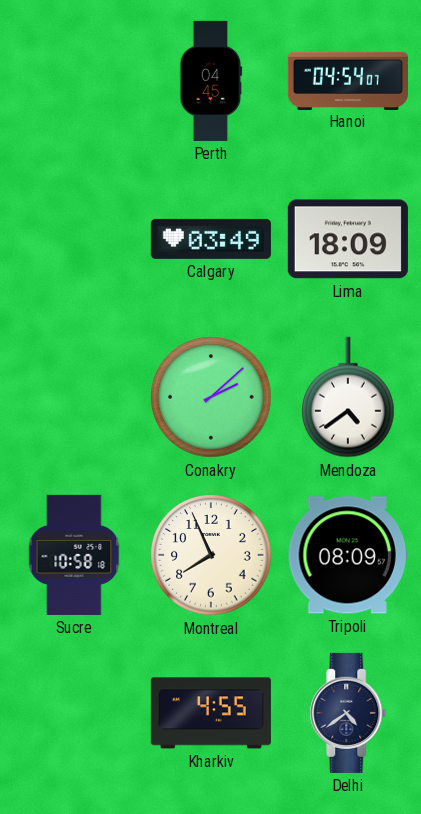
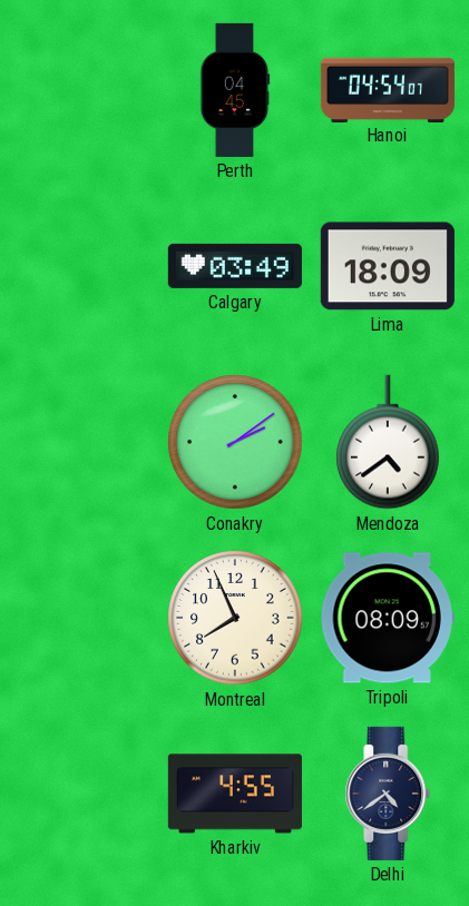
Conakry: 2:08 -> 2:09 (235, 442)
Sucre: 10:58 -> none (74, 555)
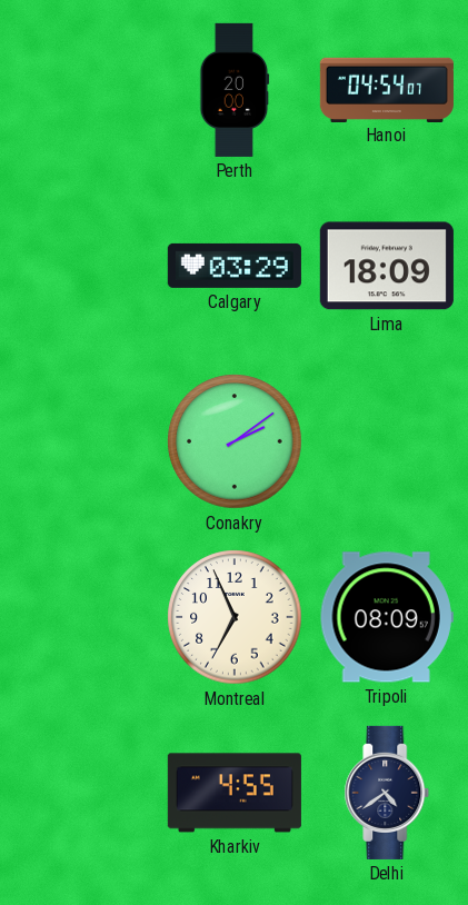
Perth: 04:45 -> 20:00 (235, 90)
Calgary: 03:49 -> 03:29 (235, 266)
Mendoza: 4:39 -> none (388, 442)
Montreal: 7:56 -> 6:56 (235, 617)
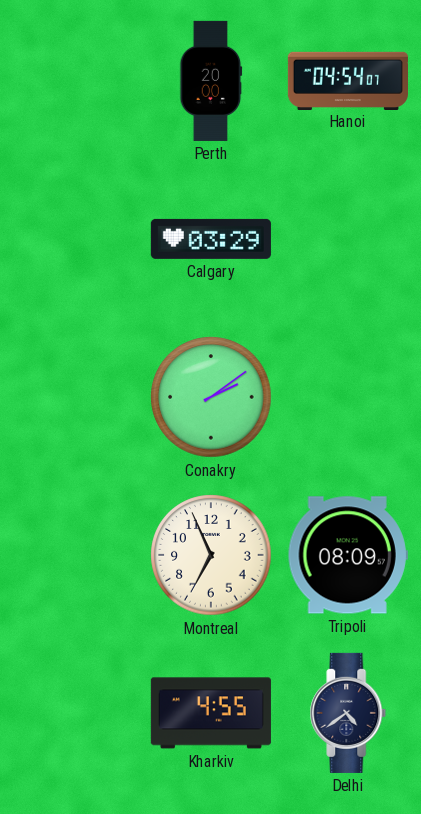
Lima: 18:09 -> none (387, 266)
